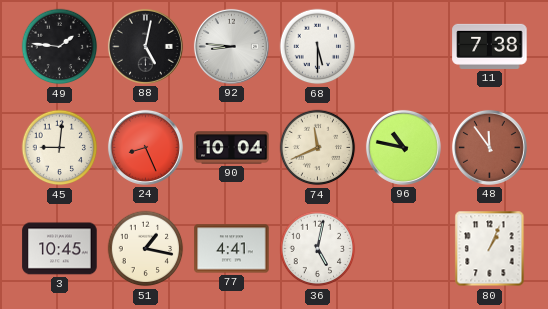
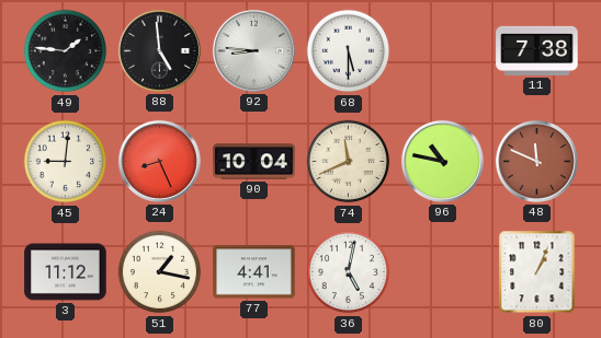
88: 5:02 -> 4:59 (159, 50)
48: 11:54 -> 11:49 (536, 161)
3: 10:45 -> 11:12 (66, 272)
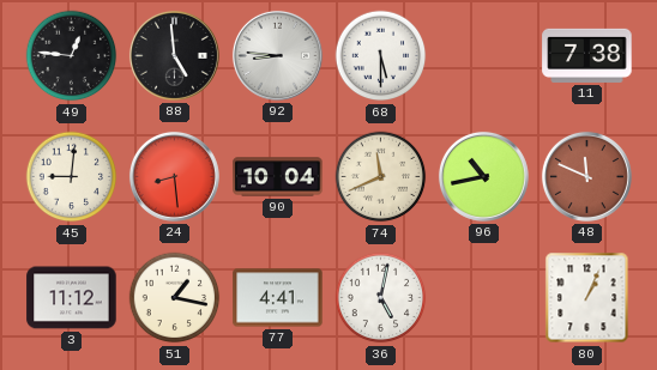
49: 1:46 -> 12:46 (72, 56)
24: 8:26 -> 8:29 (174, 176)
96: 10:47 -> 10:43 (483, 176)
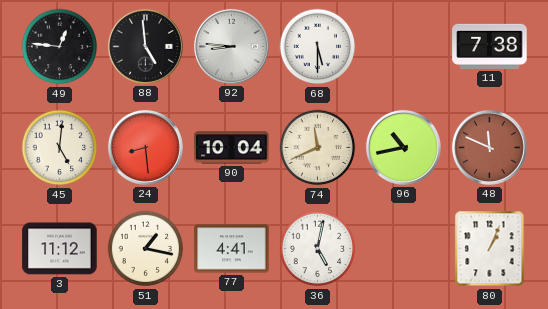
45: 9:01 -> 5:01 (60, 148)
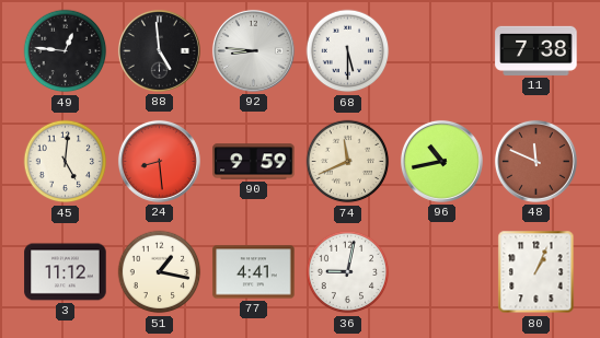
90: 10:04 -> 9:59 (254, 162)
36: 5:02 -> 9:02 (348, 272)
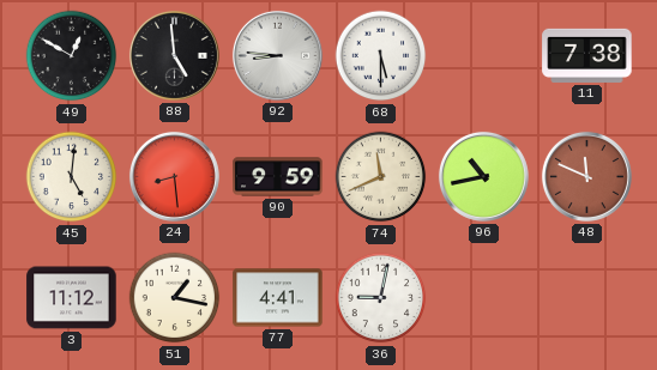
49: 12:46 -> 12:50 (72, 56)
80: 1:04 -> none (536, 272)
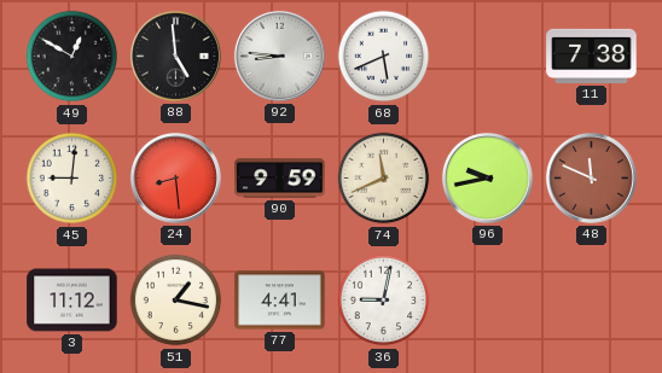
68: 5:30 -> 5:41 (384, 57)
45: 5:01 -> 9:01 (72, 179)
96: 10:43 -> 9:43 (487, 177)
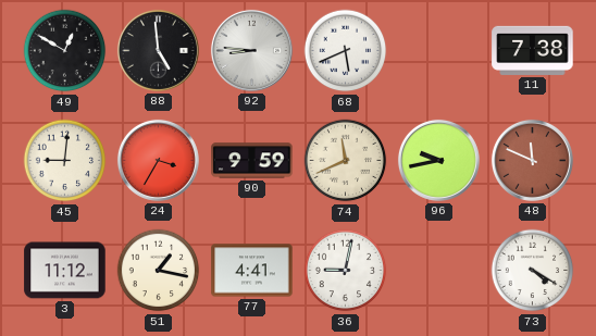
24: 8:29 -> 3:35 (158, 160)
73: none -> 4:20 (533, 271)
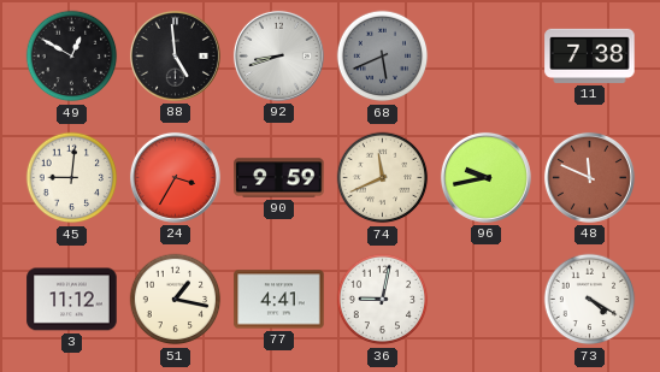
92: 8:46 -> 8:42 (278, 55)
68 dial: white -> grey (383, 57)
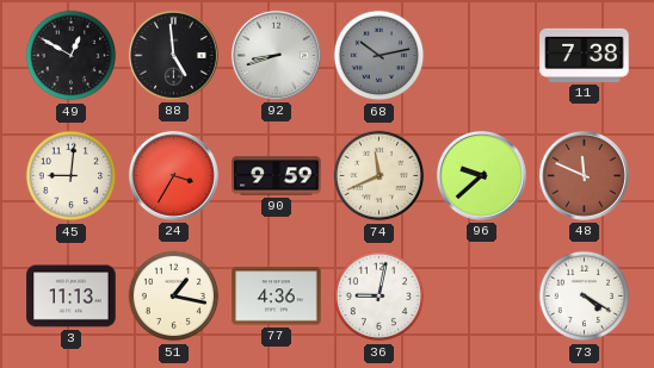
68: 5:41 -> 10:13 (380, 56)
96: 9:43 -> 9:38 (481, 175)
3: 11:12 -> 11:13 (72, 297)
77: 4:41 -> 4:36 (277, 297)
